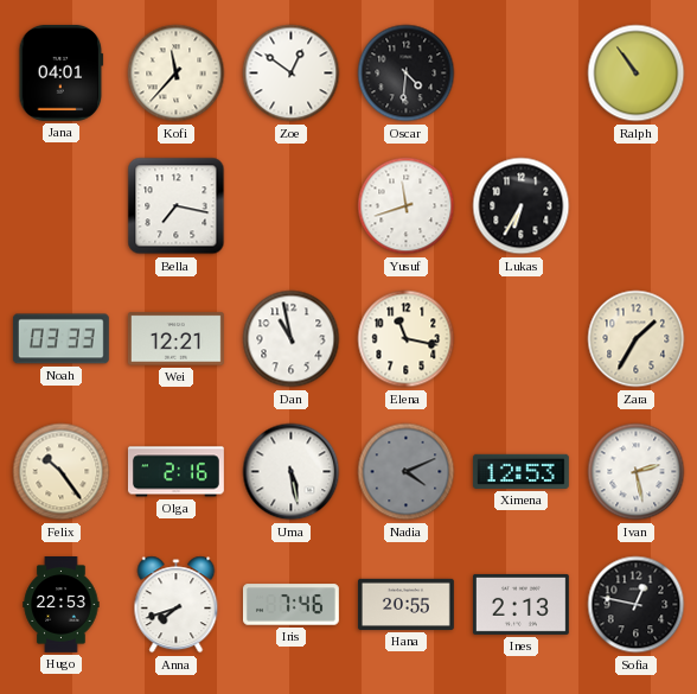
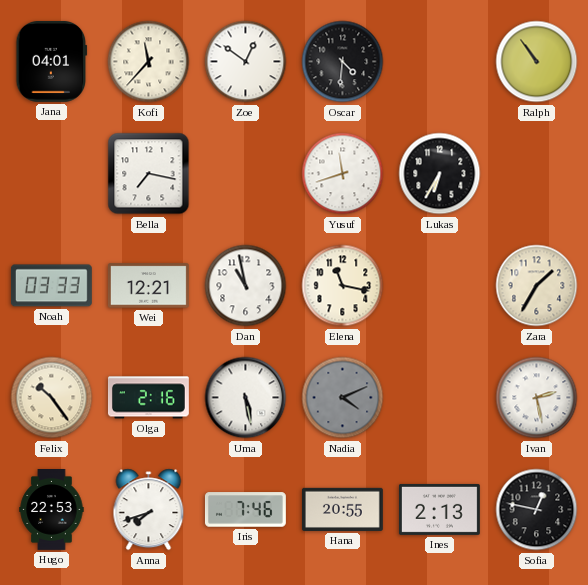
Ximena: 12:53 -> none (520, 471)
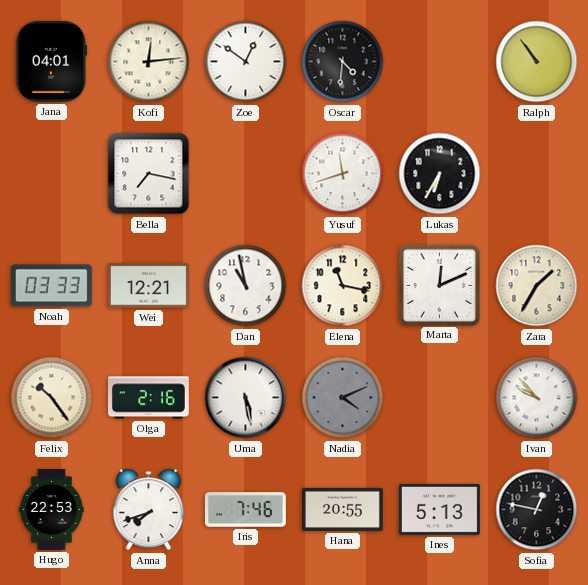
Kofi: 11:37 -> 12:14 (149, 62)
Marta: none -> 12:11 (439, 285)
Ivan: 2:28 -> 9:53 (537, 398)
Ines: 2:13 -> 5:13 (440, 509)
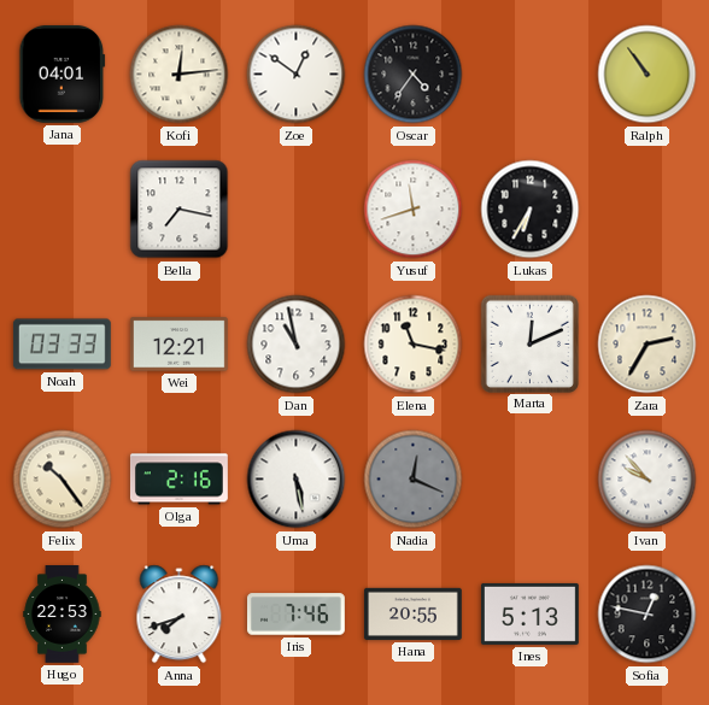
Oscar: 4:31 -> 4:36 (414, 75)
Zara: 1:35 -> 2:35 (648, 345)
Nadia: 4:11 -> 12:19 (414, 480)
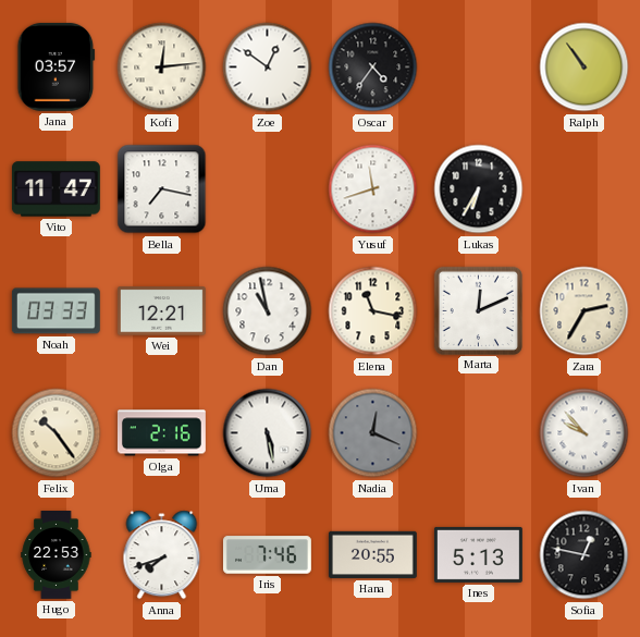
Jana: 04:01 -> 03:57 (57, 66)
Vito: none -> 11:47 (56, 189)
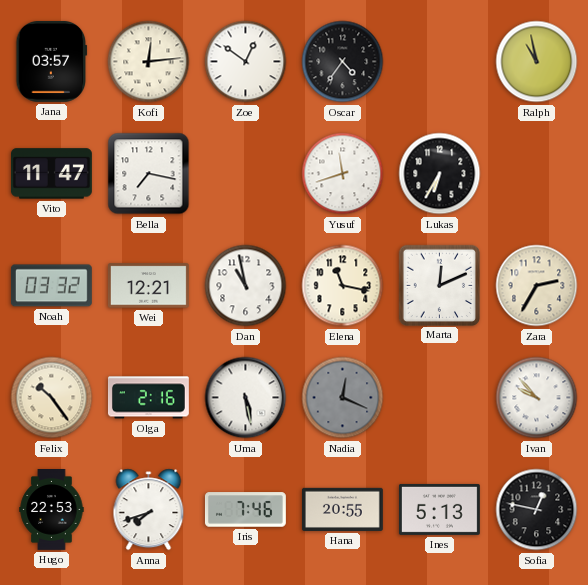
Ralph: 10:54 -> 10:58 (537, 62)
Noah: 03:33 -> 03:32 (51, 286)
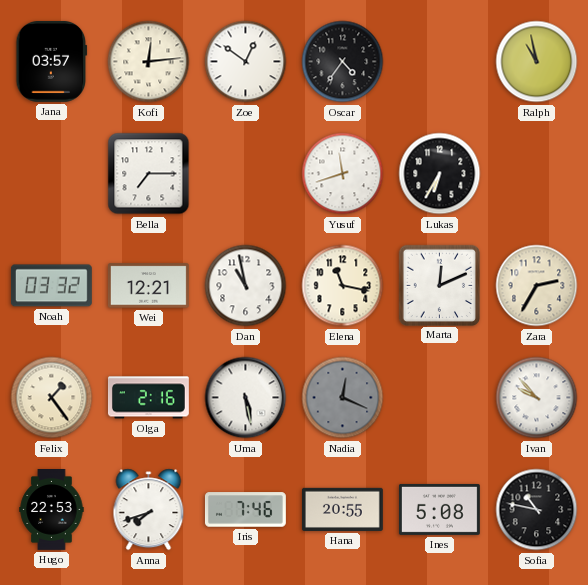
Vito: 11:47 -> none (51, 174)
Bella: 7:17 -> 7:15 (149, 174)
Felix: 10:24 -> 1:24 (52, 398)
Ines: 5:13 -> 5:08 (440, 509)
Sofia: 12:47 -> 10:47 (537, 510)
